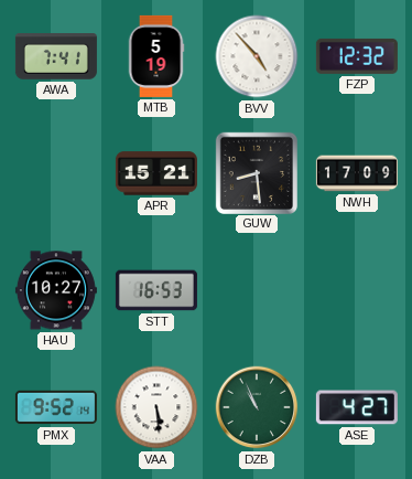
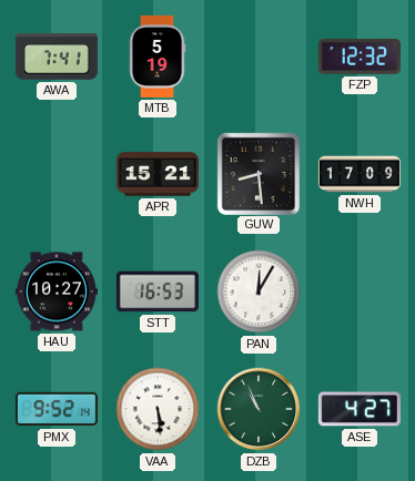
BVV: 4:53 -> none (257, 56)
PAN: none -> 12:05 (259, 291)
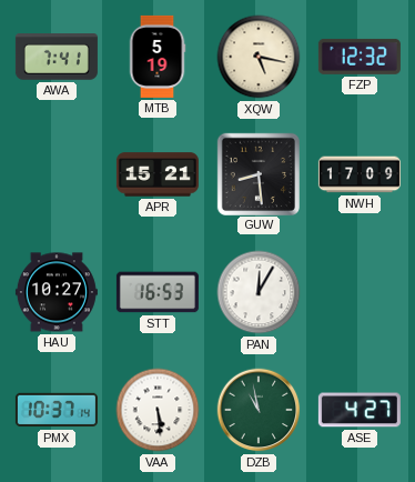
XQW: none -> 5:17 (259, 57)
PMX: 9:52 -> 10:37 (57, 410)
DZB: 10:56 -> 10:58 (259, 410)
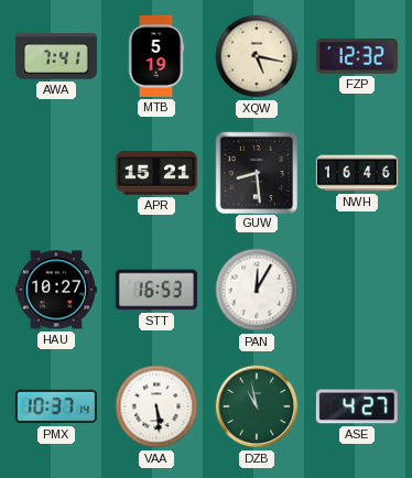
NWH: 17:09 -> 16:46 (357, 173)
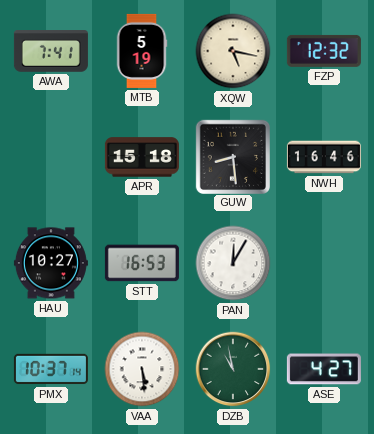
APR: 15:21 -> 15:18 (142, 157)
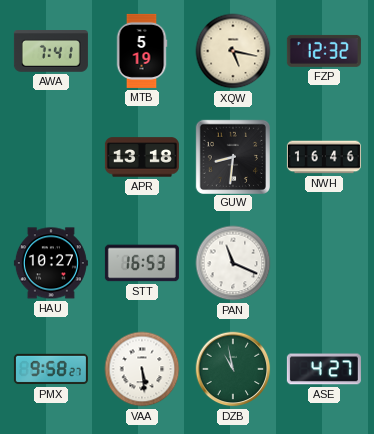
APR: 15:18 -> 13:18 (142, 157)
GUW: 8:29 -> 8:31 (232, 156)
PAN: 12:05 -> 11:19 (233, 263)
PMX: 10:37 -> 9:58 (51, 369)
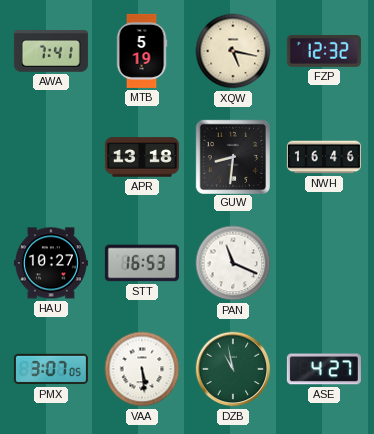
PMX: 9:58 -> 3:07 (51, 369)
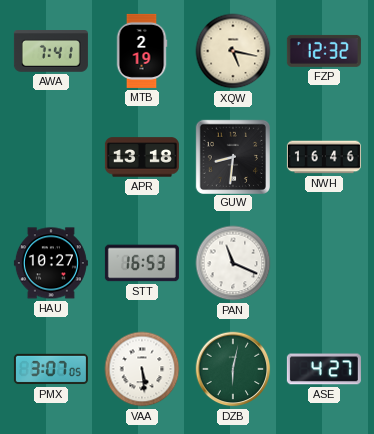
MTB: 5:19 -> 2:19 (142, 51)
DZB: 10:58 -> 6:02 (233, 369)
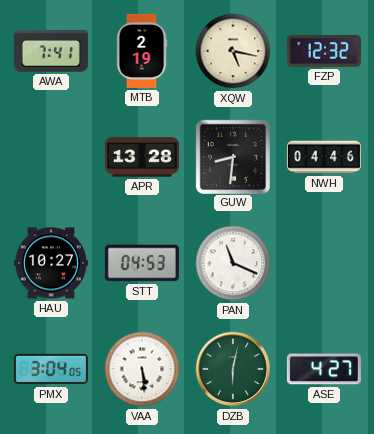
APR: 13:18 -> 13:28 (142, 157)
NWH: 16:46 -> 04:46 (324, 157)
STT: 16:53 -> 04:53 (142, 263)
PMX: 3:07 -> 3:04 (51, 369)
